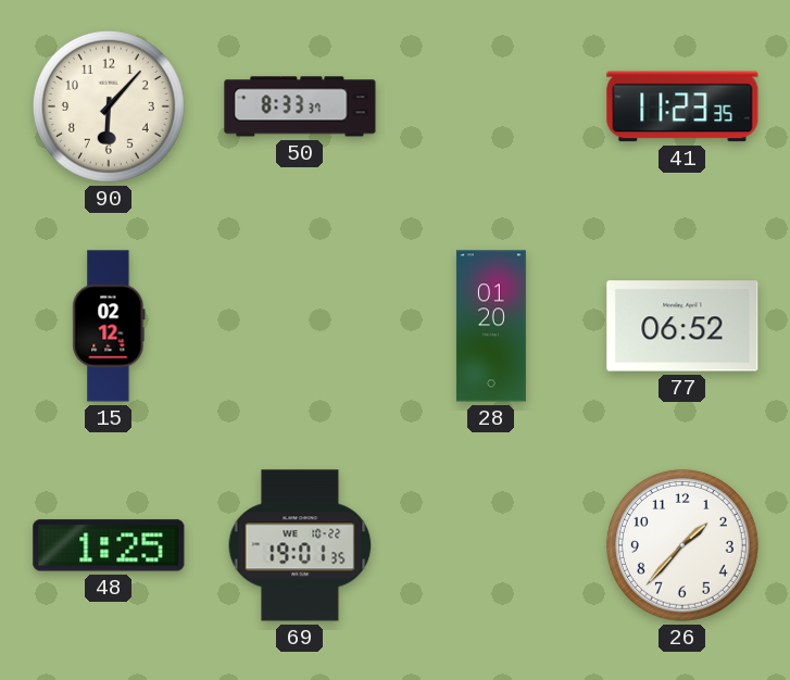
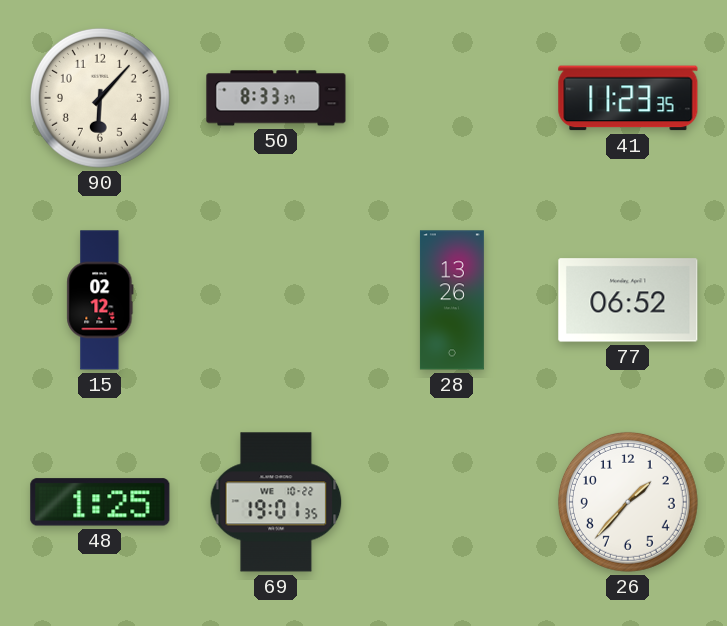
28: 01:20 -> 13:26 (452, 300)
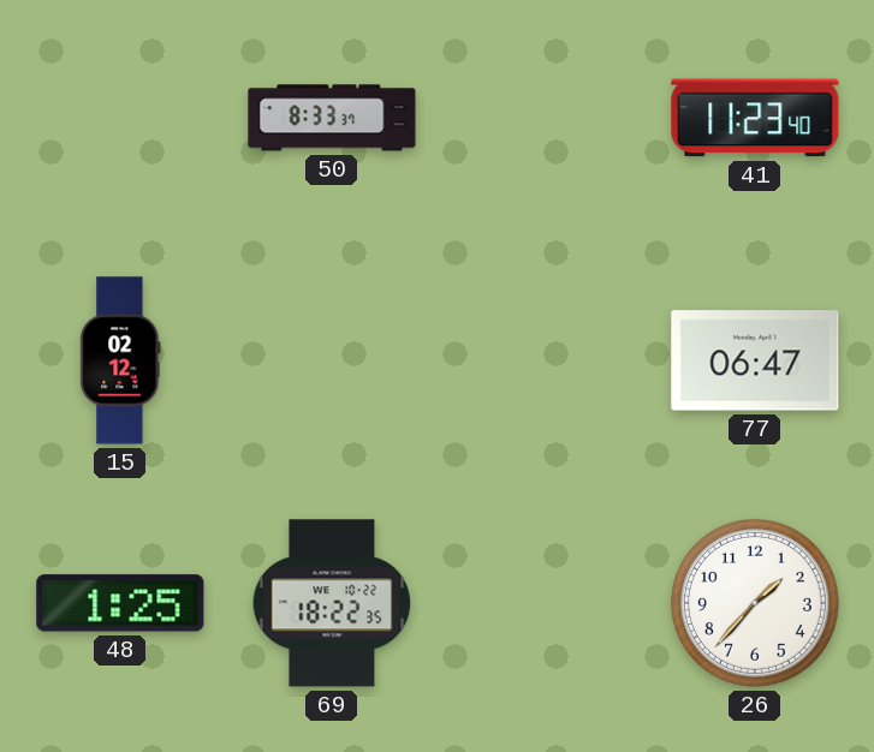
90: 6:07 -> none (100, 98)
41: 11:23:35 -> 11:23:40 (755, 118)
28: 13:26 -> none (452, 300)
77: 06:52 -> 06:47 (755, 360)
69: 19:01 -> 18:22 (332, 603)
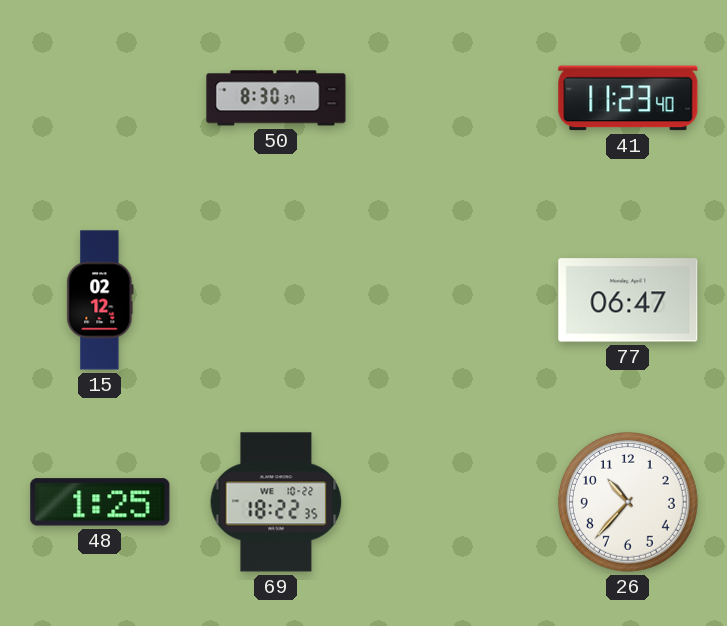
50: 8:33 -> 8:30 (276, 98)
26: 1:37 -> 10:37 (628, 502)
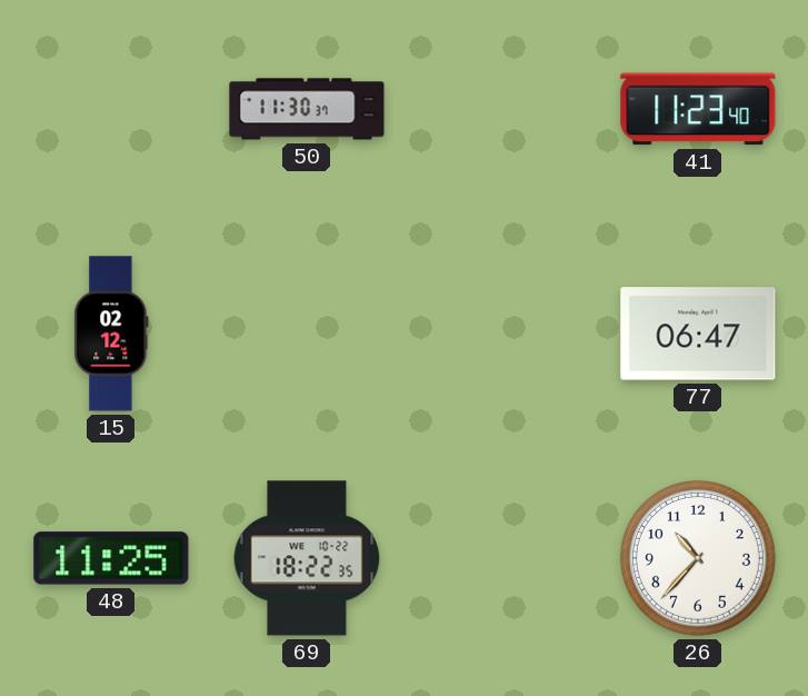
50: 8:30 -> 11:30 (307, 109)
48: 1:25 -> 11:25 (111, 558)
